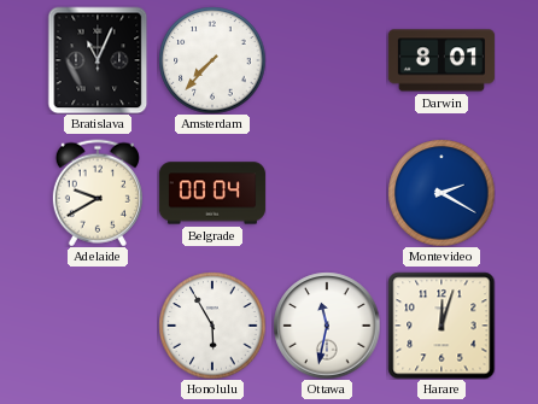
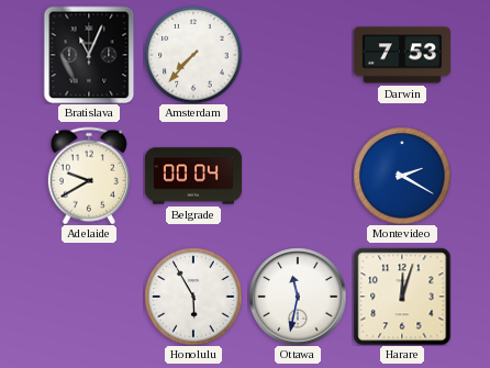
Darwin: 8:01 -> 7:53 (402, 55)
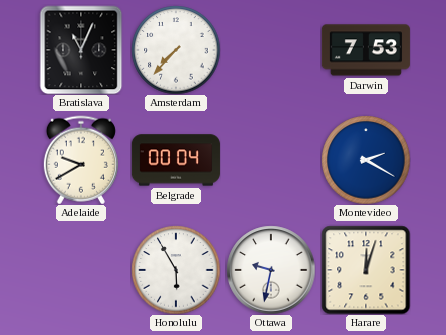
Ottawa: 11:32 -> 9:32 (271, 270)
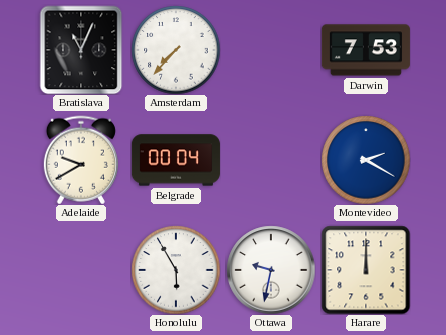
Harare: 12:03 -> 12:00 (366, 270)
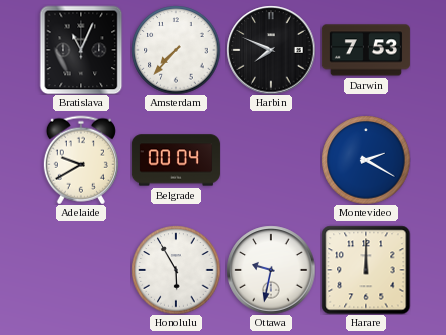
Harbin: none -> 7:49 (271, 50)
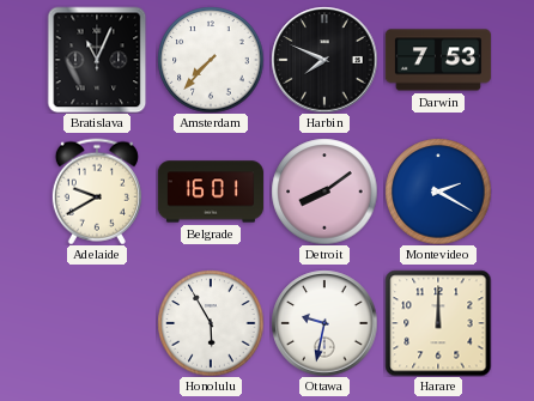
Belgrade: 00:04 -> 16:01 (211, 192)
Detroit: none -> 8:09 (324, 192)
